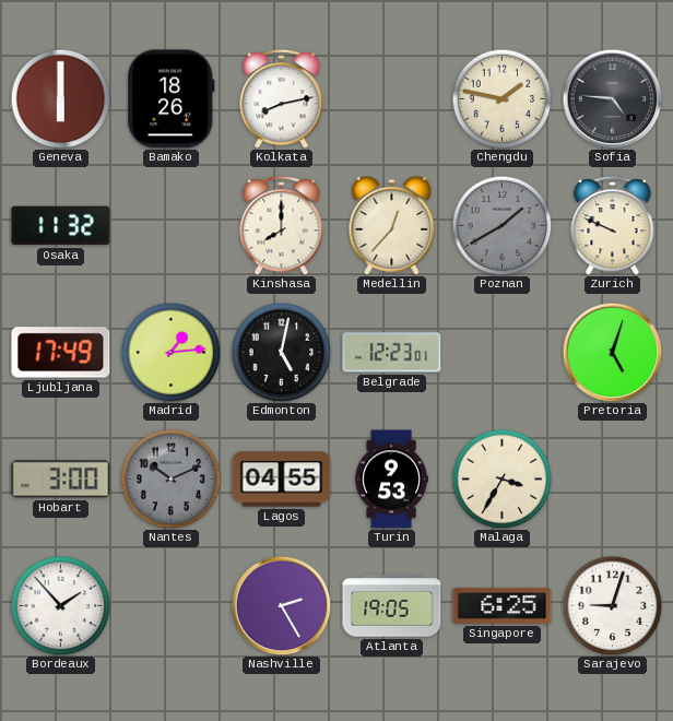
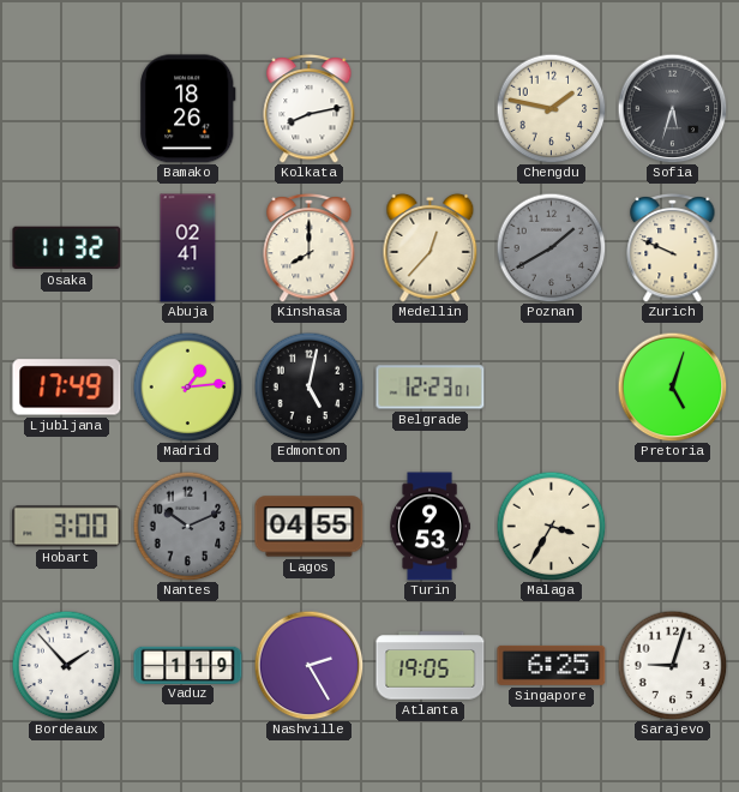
Geneva: 6:00 -> none (60, 98)
Sofia: 4:46 -> 5:33 (672, 108)
Abuja: none -> 02:41 (188, 248)
Vaduz: none -> 1:19 (188, 665)
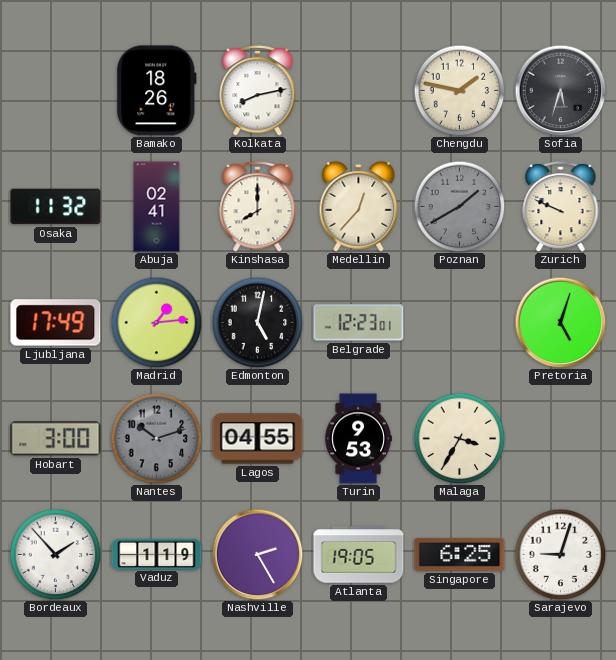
Nantes: 10:11 -> 10:12 (156, 438)
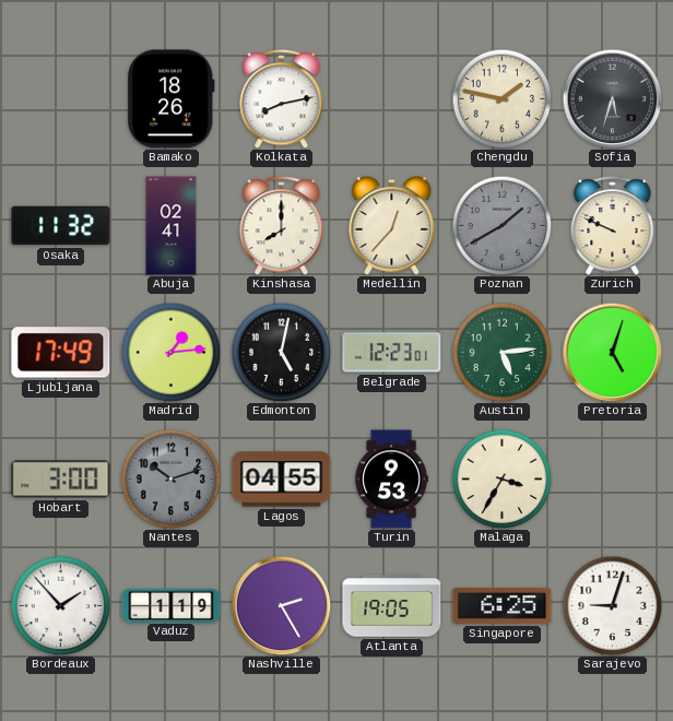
Austin: none -> 5:14 (501, 352)
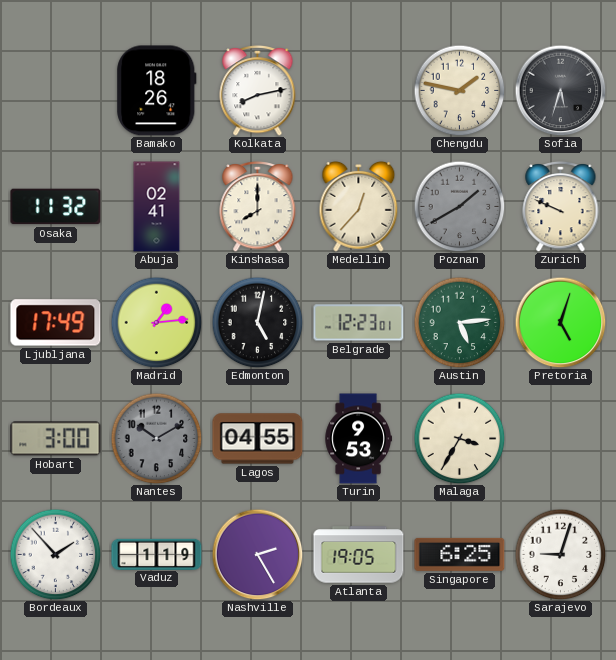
Nantes: 10:12 -> 10:10 (156, 438)
